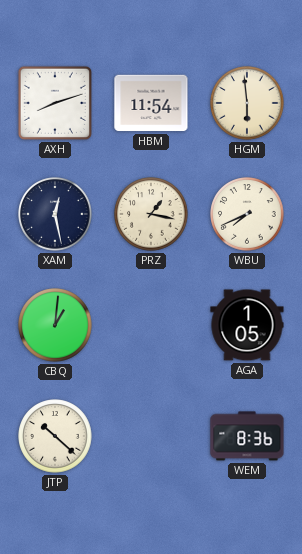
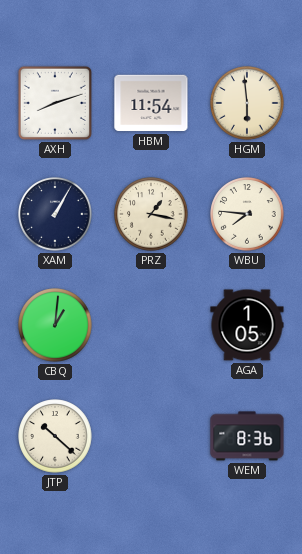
XAM: 12:28 -> 1:05 (55, 214)
WBU: 7:41 -> 7:46 (247, 214)
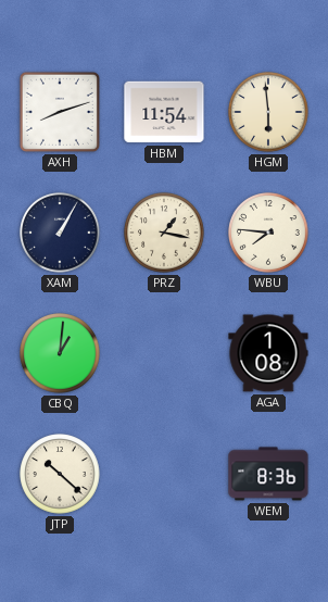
AGA: 1:05 -> 1:08 (268, 353)
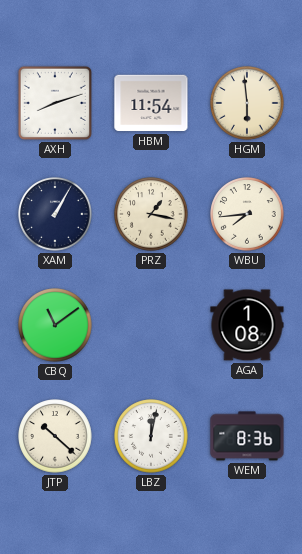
WBU: 7:46 -> 7:44 (247, 214)
CBQ: 1:01 -> 11:09 (55, 325)
LBZ: none -> 12:02 (151, 436)
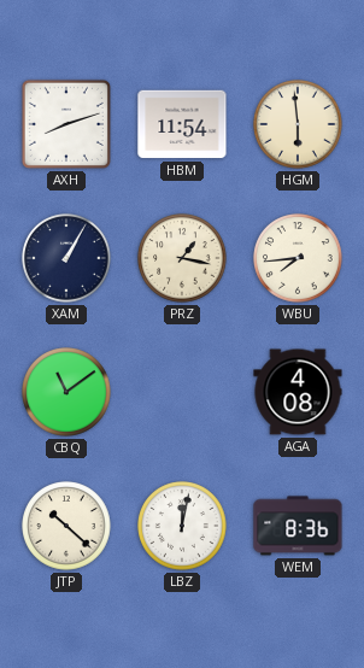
AGA: 1:08 -> 4:08 (298, 392)
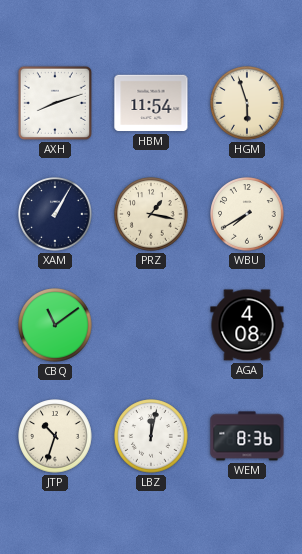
HGM: 5:59 -> 5:57 (247, 103)
WBU: 7:44 -> 7:40 (247, 214)
JTP: 10:22 -> 10:33 (55, 436)
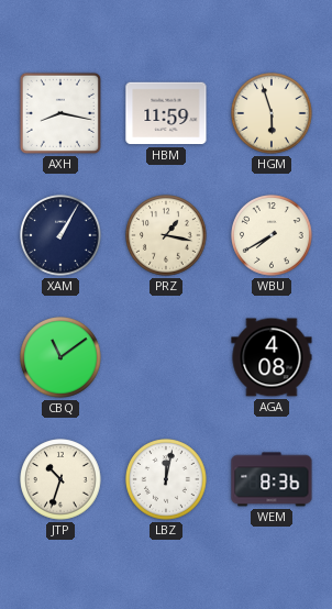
AXH: 8:12 -> 8:17 (60, 113)
HBM: 11:54 -> 11:59 (166, 113)
